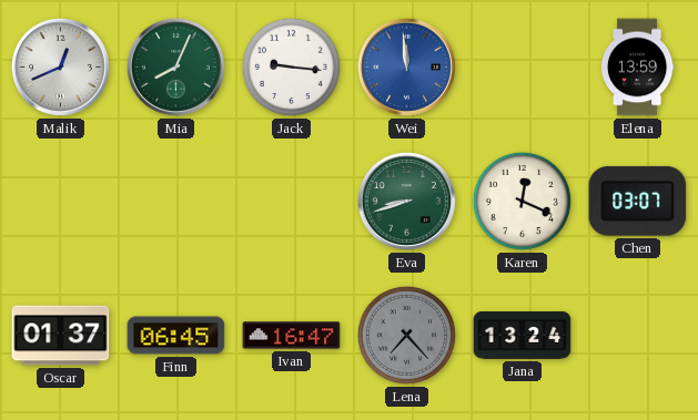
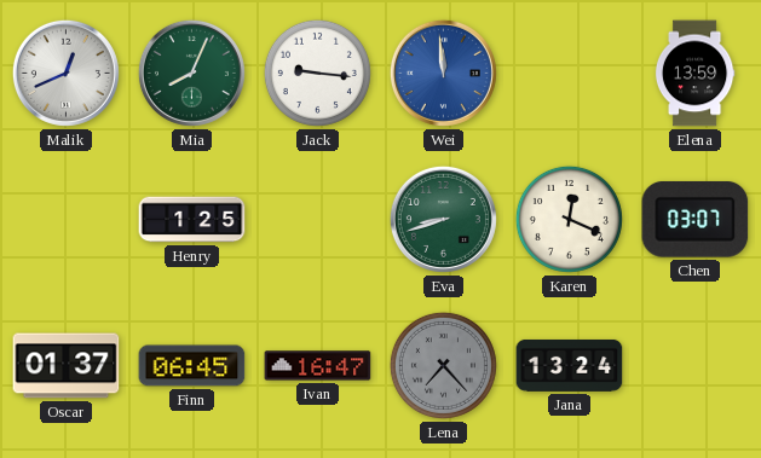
Henry: none -> 1:25 (192, 220)
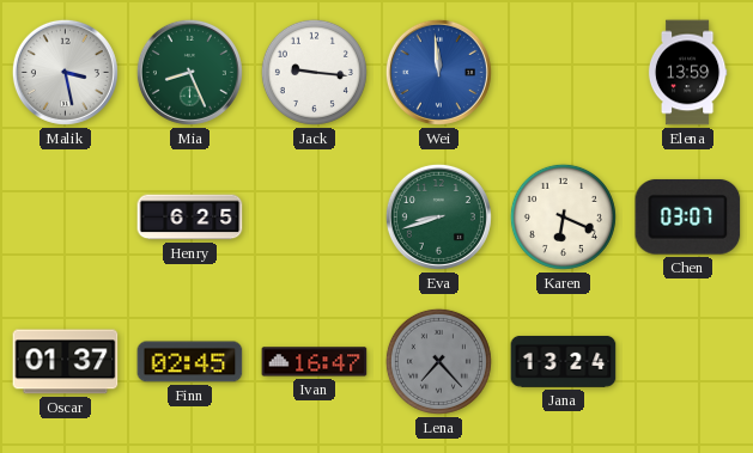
Malik: 12:41 -> 3:28 (65, 72)
Mia: 8:04 -> 8:26 (189, 72)
Henry: 1:25 -> 6:25 (190, 218)
Karen: 12:19 -> 6:19 (563, 216)
Finn: 06:45 -> 02:45 (190, 362)
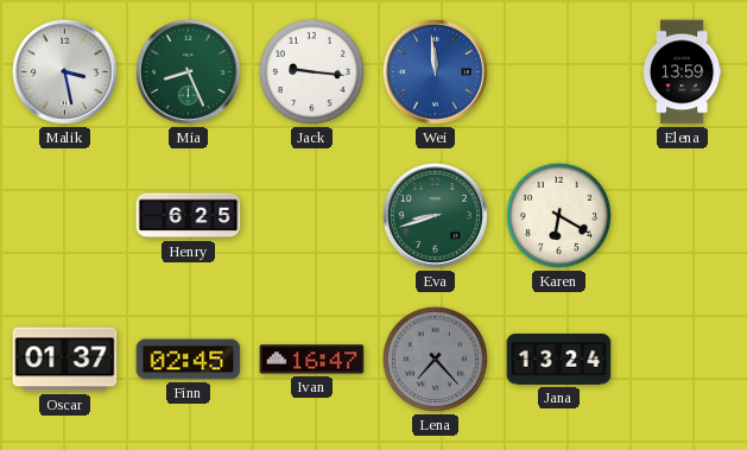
Karen: 6:19 -> 6:20 (558, 215)
Chen: 03:07 -> none (688, 218)
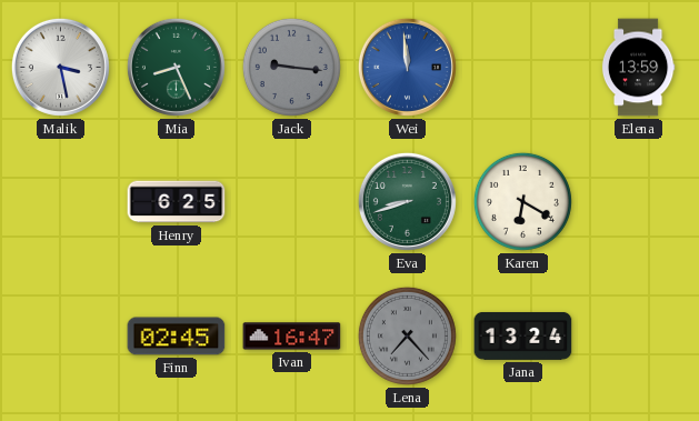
Jack dial: white -> grey (291, 67)
Oscar: 01:37 -> none (65, 360)
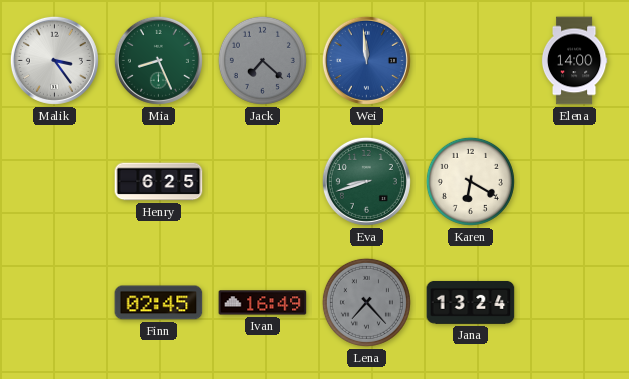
Malik: 3:28 -> 3:24 (54, 60)
Jack: 9:16 -> 7:22 (262, 60)
Elena: 13:59 -> 14:00 (574, 61)
Ivan: 16:47 -> 16:49 (263, 303)
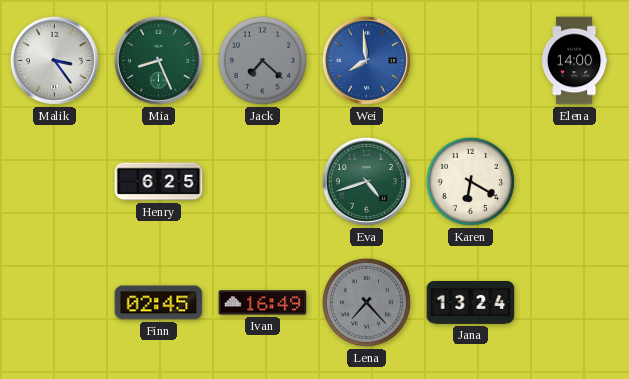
Wei: 11:59 -> 7:59 (366, 60)
Eva: 8:42 -> 4:42 (366, 181)
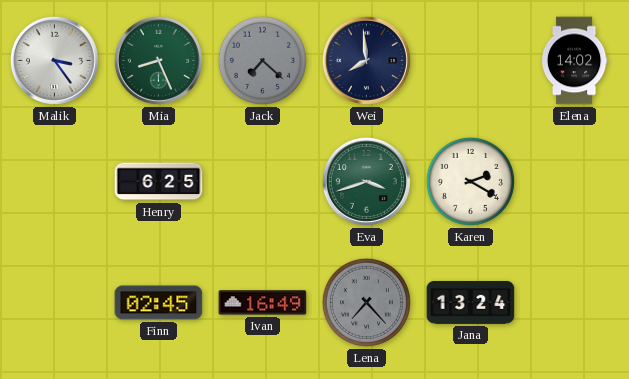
Wei dial: blue -> navy (366, 60)
Elena: 14:00 -> 14:02 (574, 61)
Eva: 4:42 -> 3:42 (366, 181)
Karen: 6:20 -> 2:20 (470, 181)
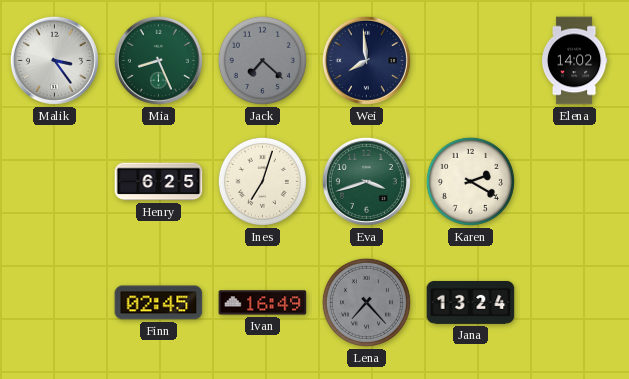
Ines: none -> 7:03 (262, 181)
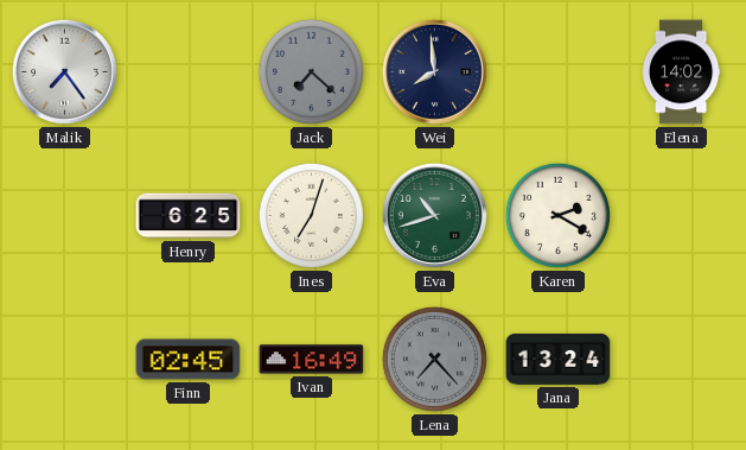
Malik: 3:24 -> 7:24 (64, 71)
Mia: 8:26 -> none (158, 60)
Eva: 3:42 -> 10:42 (434, 215)
